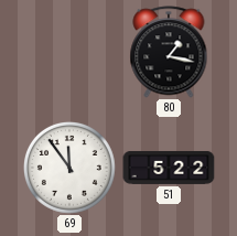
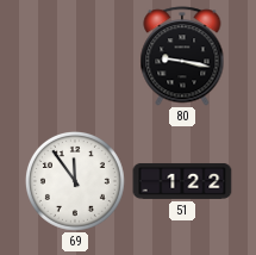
80: 1:17 -> 9:17 (182, 56)
51: 5:22 -> 1:22 (182, 181)
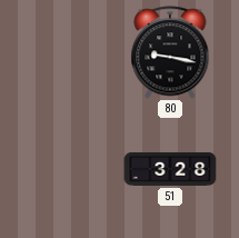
69: 11:54 -> none (75, 181)
51: 1:22 -> 3:28 (170, 169)
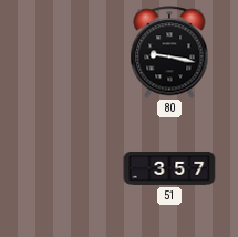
51: 3:28 -> 3:57 (169, 168)
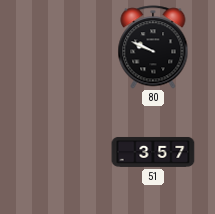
80: 9:17 -> 9:49 (153, 47)
